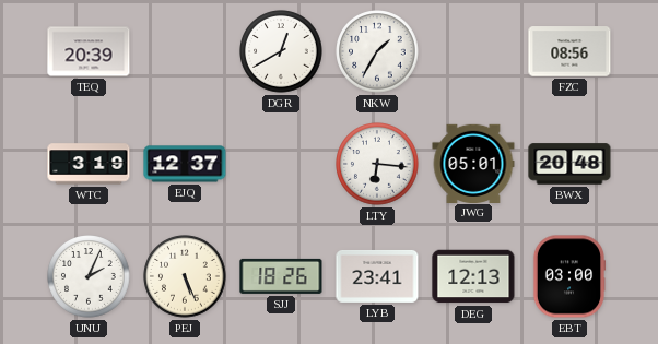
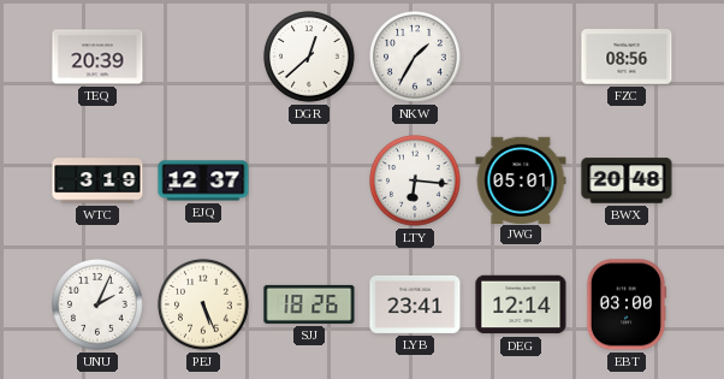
DGR: 12:40 -> 12:38 (309, 57)
DEG: 12:13 -> 12:14 (521, 304)
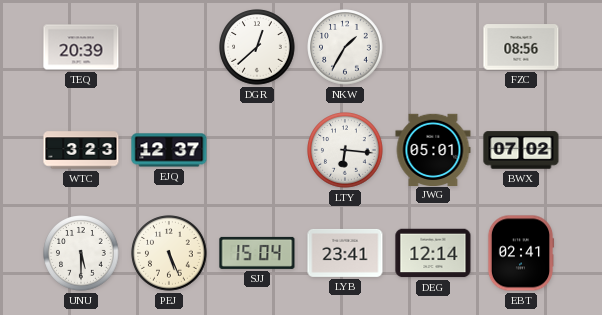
WTC: 3:19 -> 3:23 (81, 150)
BWX: 20:48 -> 07:02 (521, 150)
UNU: 2:04 -> 5:30 (81, 253)
SJJ: 18:26 -> 15:04 (257, 253)
EBT: 03:00 -> 02:41 (521, 253)
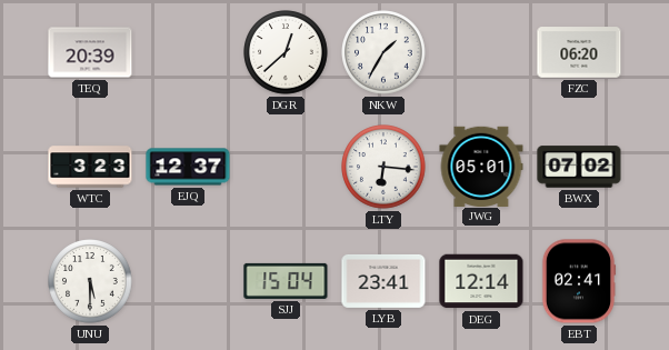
FZC: 08:56 -> 06:20 (579, 52)
PEJ: 5:26 -> none (169, 253)
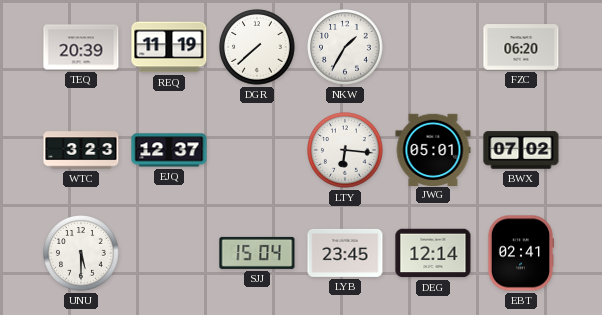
REQ: none -> 11:19 (169, 47)
DGR: 12:38 -> 7:38 (257, 47)
LYB: 23:41 -> 23:45 (345, 253)
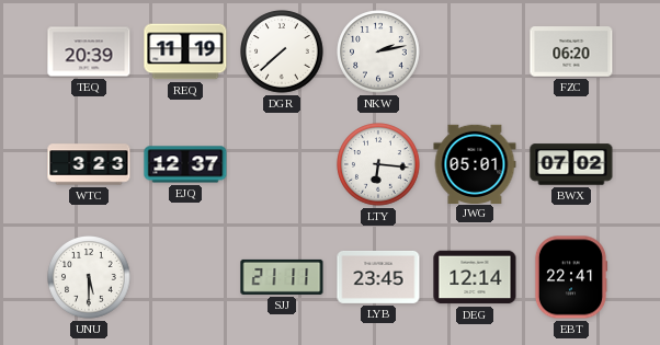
NKW: 1:35 -> 2:13 (378, 51)
SJJ: 15:04 -> 21:11 (282, 277)
EBT: 02:41 -> 22:41 (571, 277)
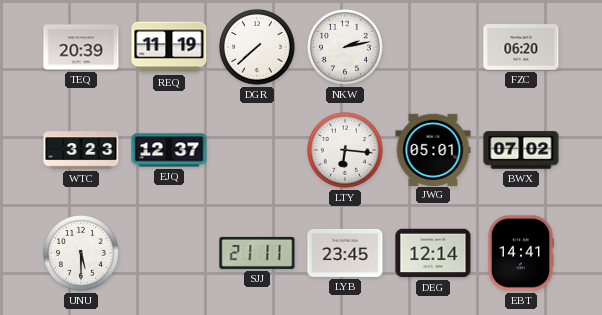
EBT: 22:41 -> 14:41 (521, 253)
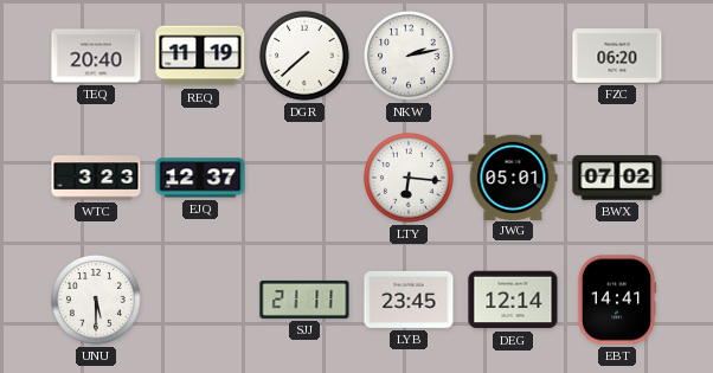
TEQ: 20:39 -> 20:40 (96, 56)
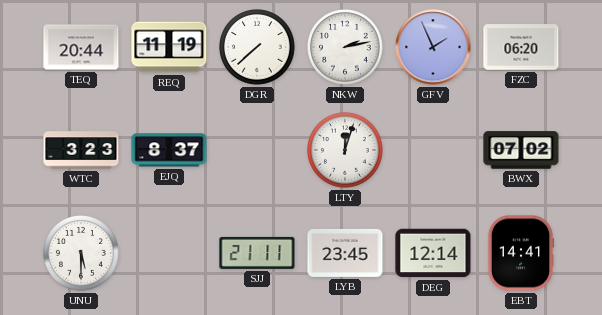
TEQ: 20:40 -> 20:44 (81, 47)
GFV: none -> 1:56 (433, 47)
EJQ: 12:37 -> 8:37 (169, 150)
LTY: 6:16 -> 12:03 (345, 150)
JWG: 05:01 -> none (513, 176)
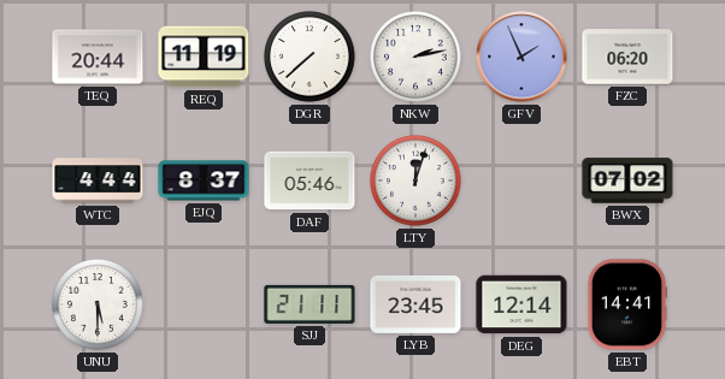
WTC: 3:23 -> 4:44 (98, 180)
DAF: none -> 05:46 (310, 180)
